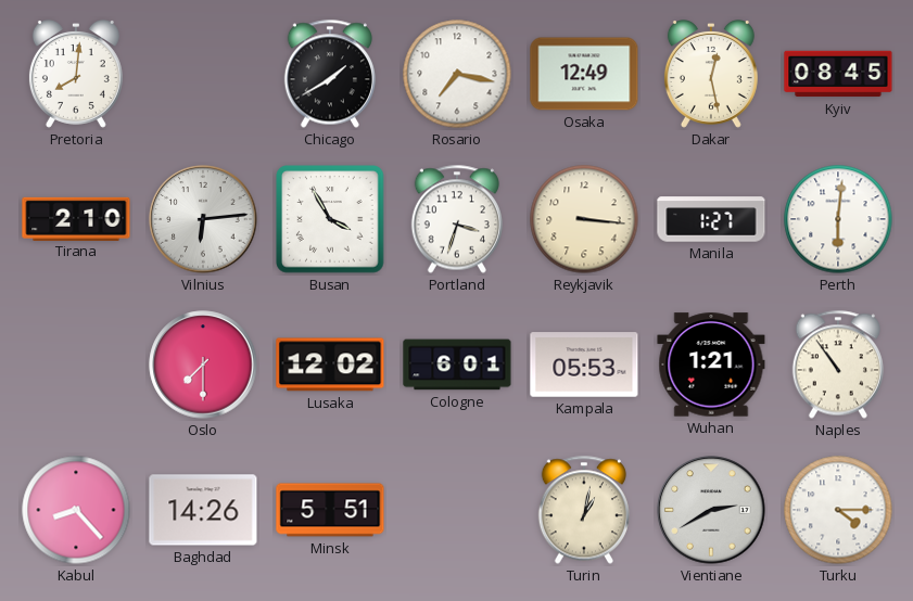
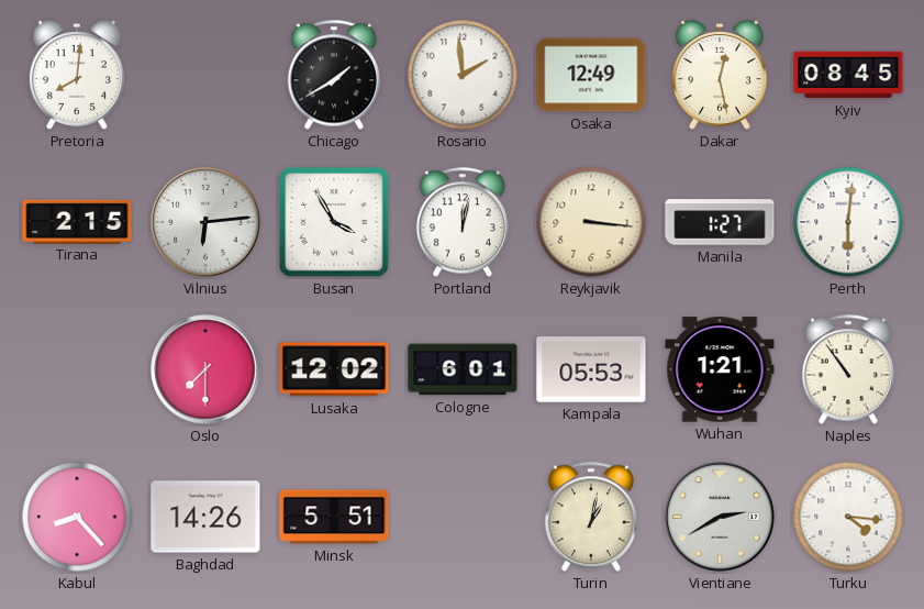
Rosario: 7:17 -> 1:59 (463, 75)
Tirana: 2:10 -> 2:15 (77, 221)
Portland: 3:33 -> 12:02 (463, 222)
Turku: 4:15 -> 4:16 (848, 517)
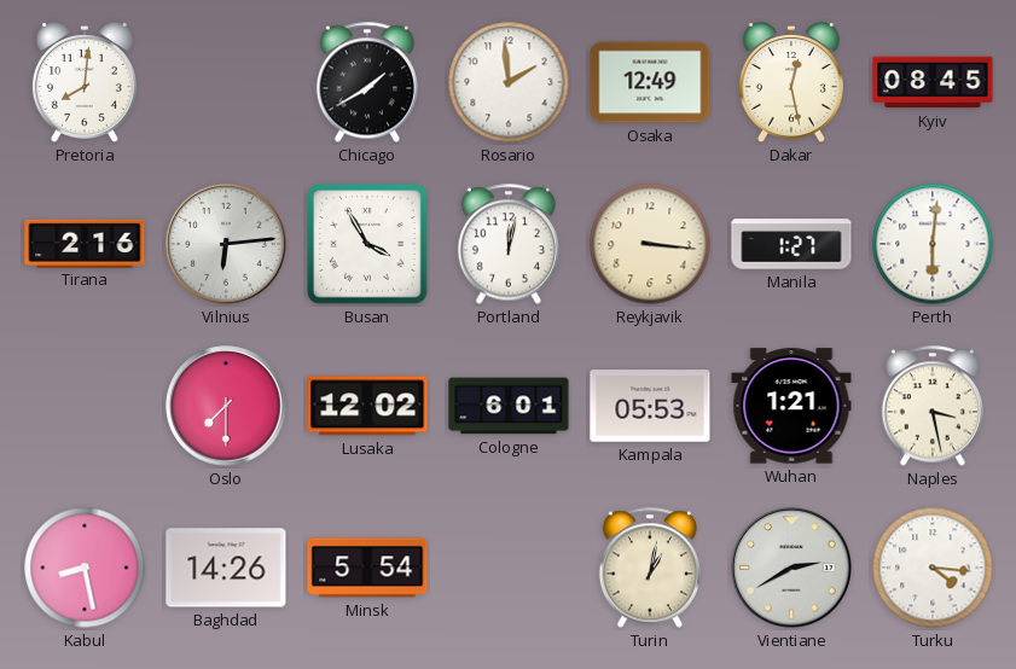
Tirana: 2:15 -> 2:16 (85, 243)
Naples: 10:54 -> 3:28 (933, 406)
Kabul: 8:23 -> 8:28 (85, 568)
Minsk: 5:51 -> 5:54 (367, 568)
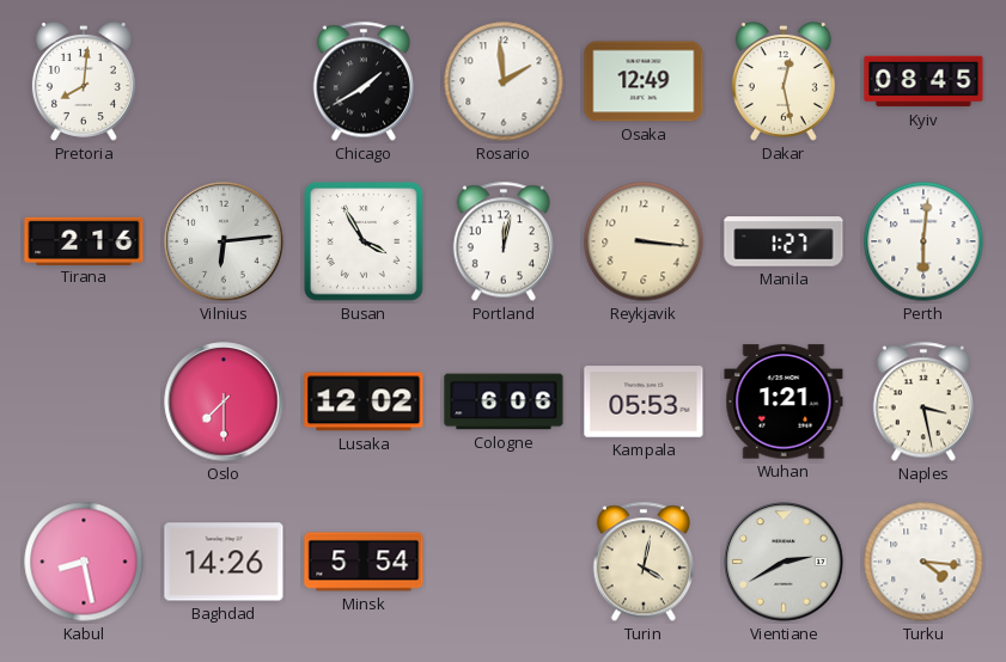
Cologne: 6:01 -> 6:06 (504, 402)
Turin: 1:02 -> 4:02 (644, 562)
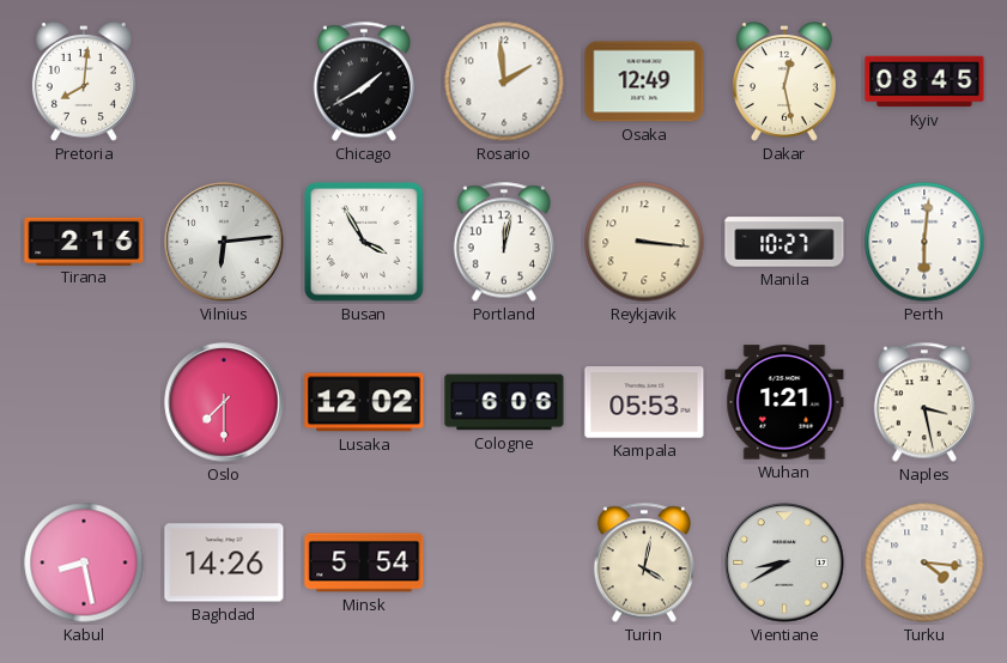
Manila: 1:27 -> 10:27 (784, 242)
Vientiane: 2:40 -> 8:40 (784, 562)
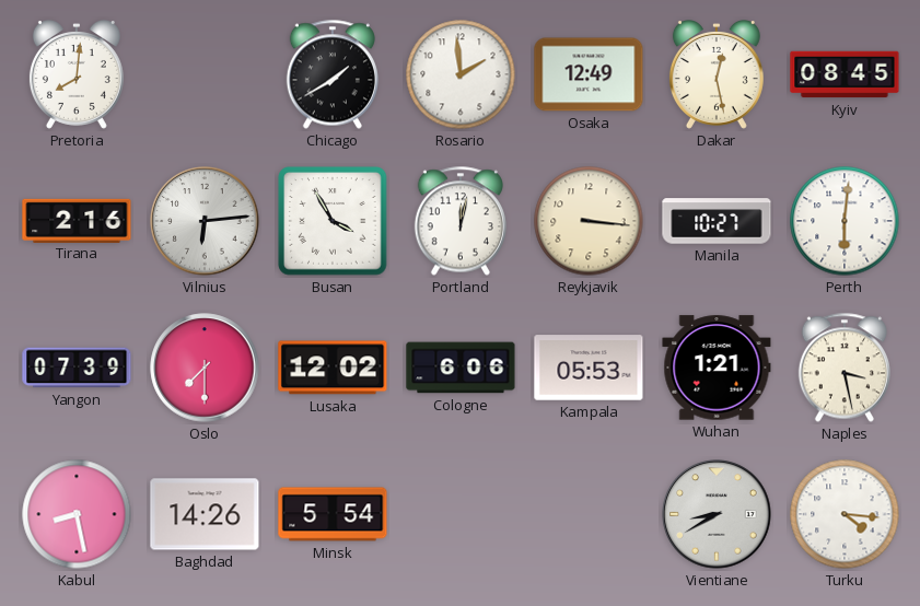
Yangon: none -> 07:39 (77, 368)
Turin: 4:02 -> none (644, 562)
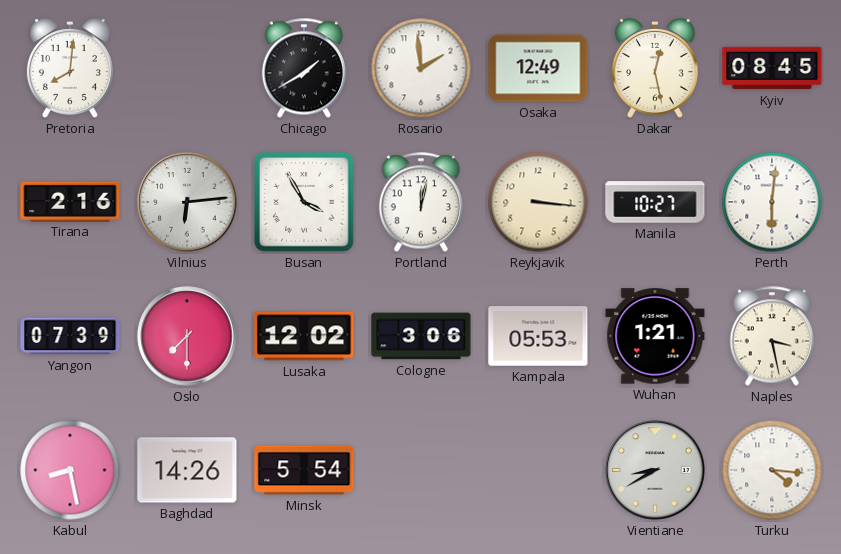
Cologne: 6:06 -> 3:06 (421, 336)
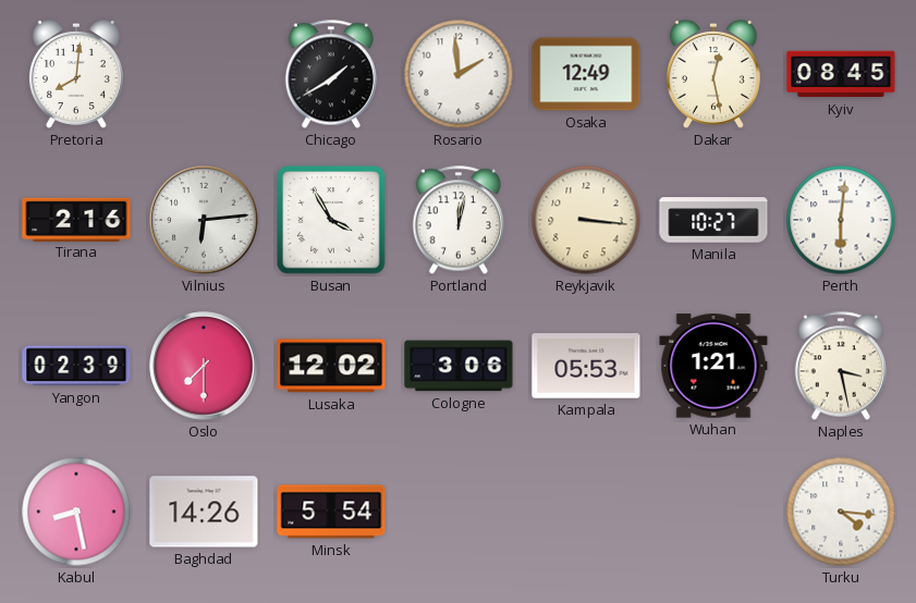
Yangon: 07:39 -> 02:39 (76, 366)
Vientiane: 8:40 -> none (655, 470)
